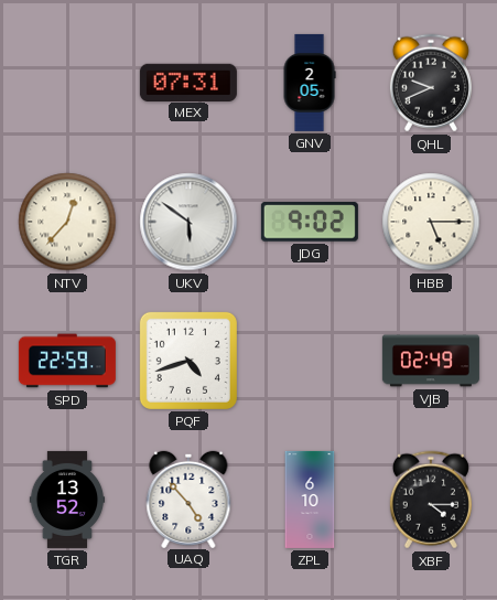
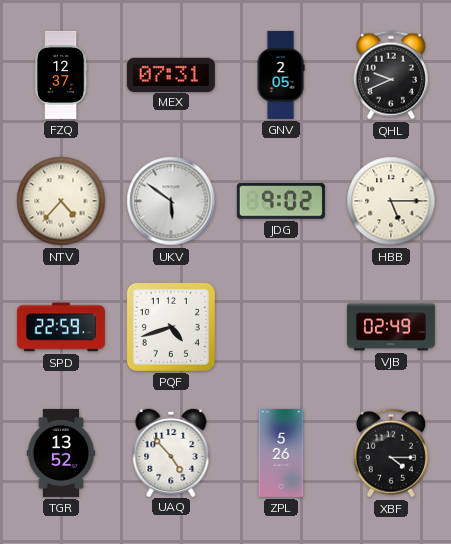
FZQ: none -> 12:37 (61, 75)
NTV: 12:37 -> 4:37 (61, 201)
ZPL: 6:10 -> 5:26 (281, 453)
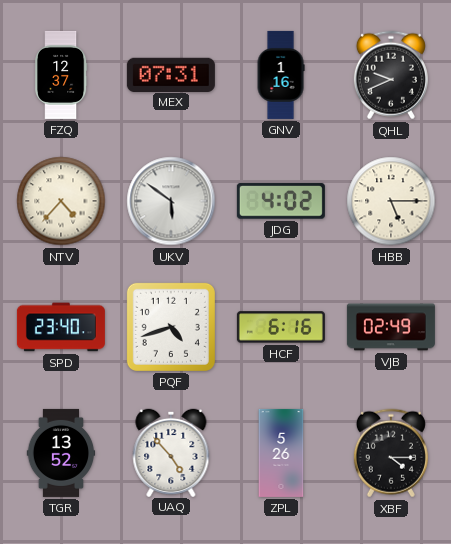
GNV: 2:05 -> 1:16 (281, 75)
JDG: 9:02 -> 4:02 (281, 201)
SPD: 22:59 -> 23:40 (61, 327)
HCF: none -> 6:16 (281, 327)
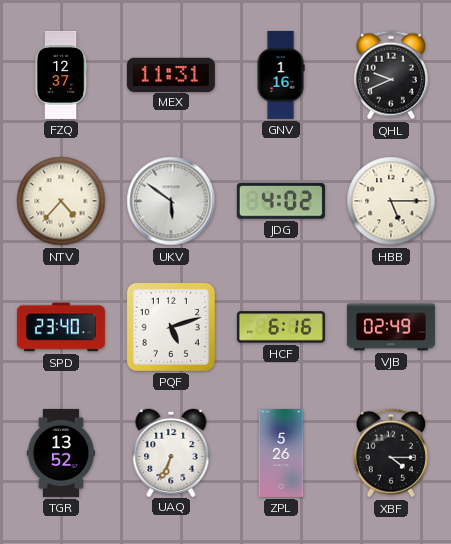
MEX: 07:31 -> 11:31 (171, 74)
PQF: 4:42 -> 5:12 (171, 327)
UAQ: 4:53 -> 6:34 (171, 452)
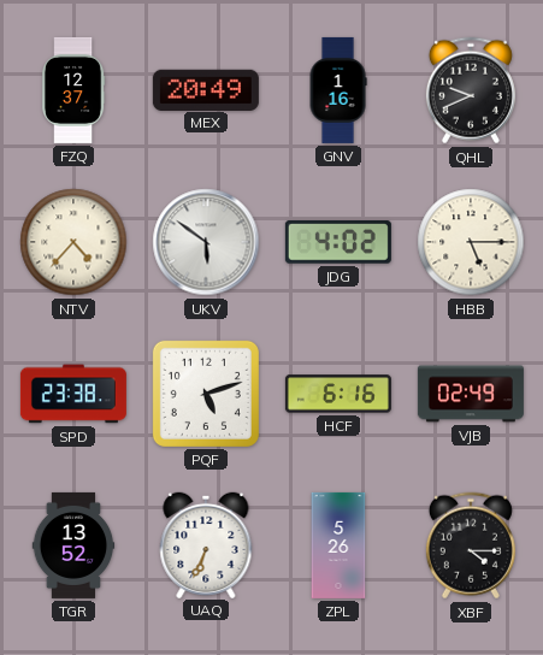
MEX: 11:31 -> 20:49 (206, 89)
SPD: 23:40 -> 23:38 (73, 394)
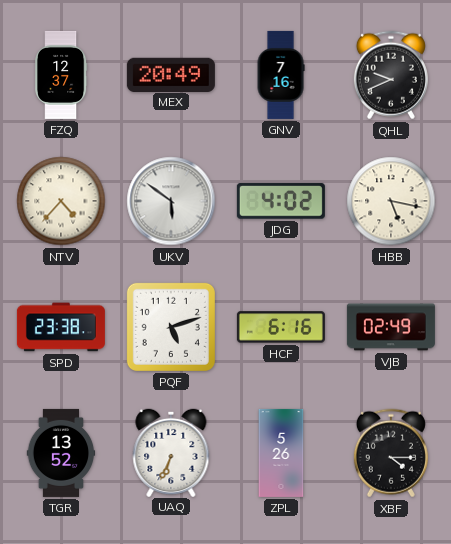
GNV: 1:16 -> 7:16 (281, 75)
HBB: 5:15 -> 5:17 (391, 201)
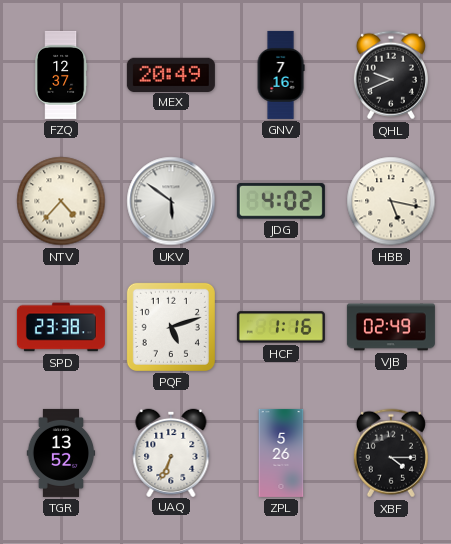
HCF: 6:16 -> 1:16 (281, 327)
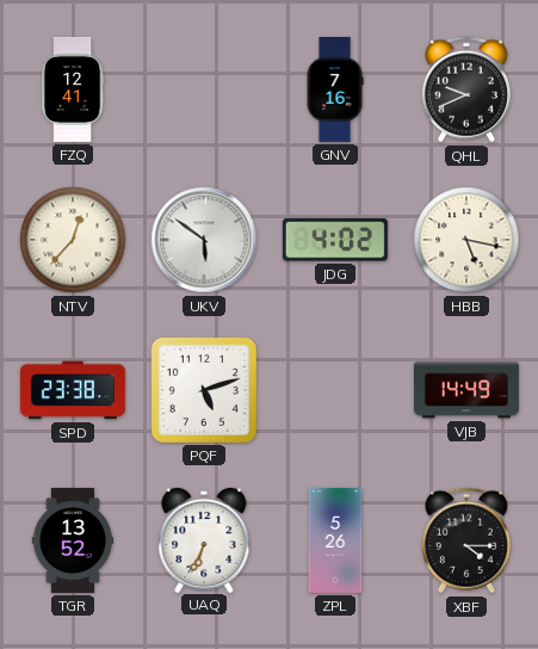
FZQ: 12:37 -> 12:41 (73, 89)
MEX: 20:49 -> none (171, 74)
NTV: 4:37 -> 12:37 (73, 240)
HCF: 1:16 -> none (281, 327)
VJB: 02:49 -> 14:49 (466, 390)
